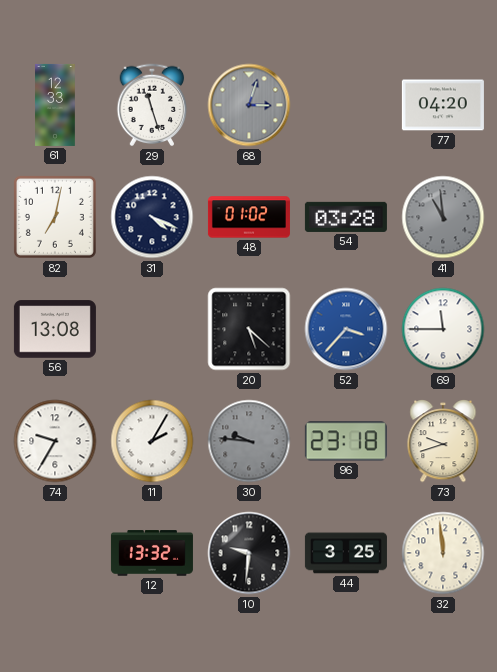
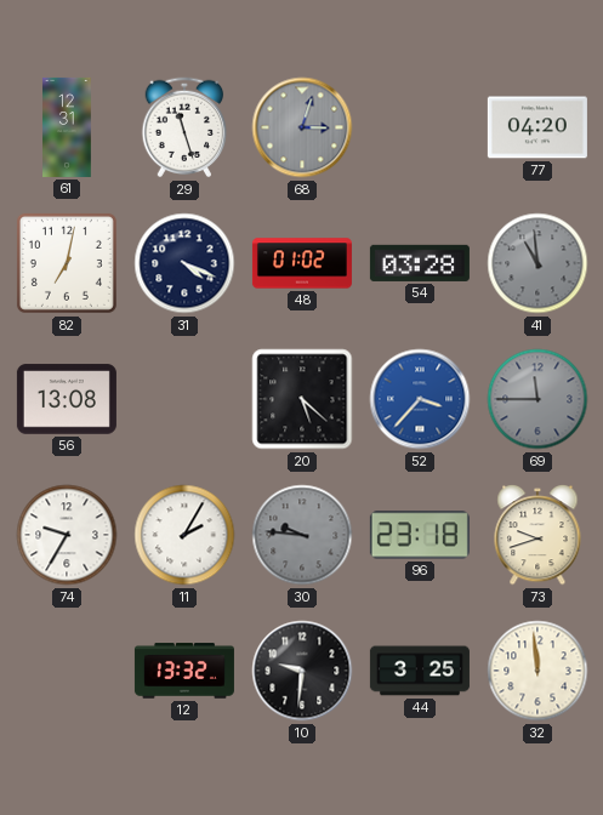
61: 12:33 -> 12:31 (67, 127)
69 dial: white -> grey (537, 399)
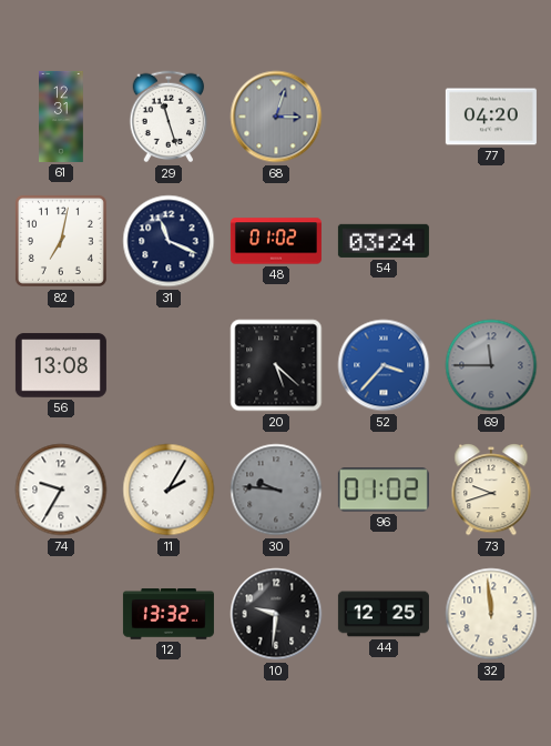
31: 4:19 -> 11:19 (169, 241)
54: 03:28 -> 03:24 (384, 241)
41: 10:59 -> none (537, 263)
96: 23:18 -> 01:02 (384, 490)
44: 3:25 -> 12:25 (384, 614)
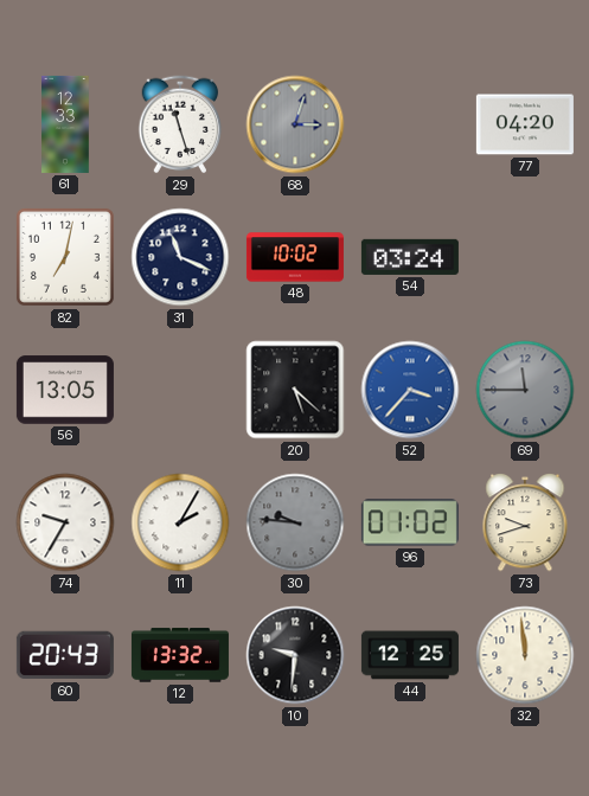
61: 12:31 -> 12:33 (65, 124)
48: 01:02 -> 10:02 (295, 257)
56: 13:08 -> 13:05 (65, 390)
60: none -> 20:43 (65, 655)
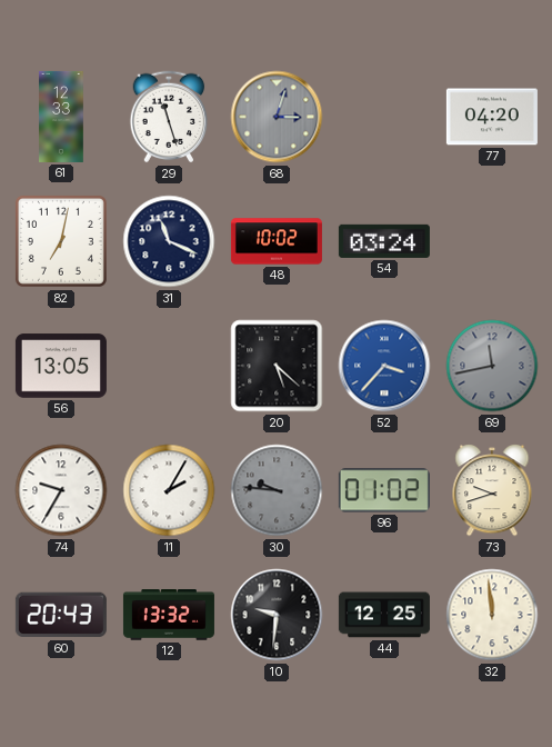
69: 11:45 -> 11:43 (492, 366)
